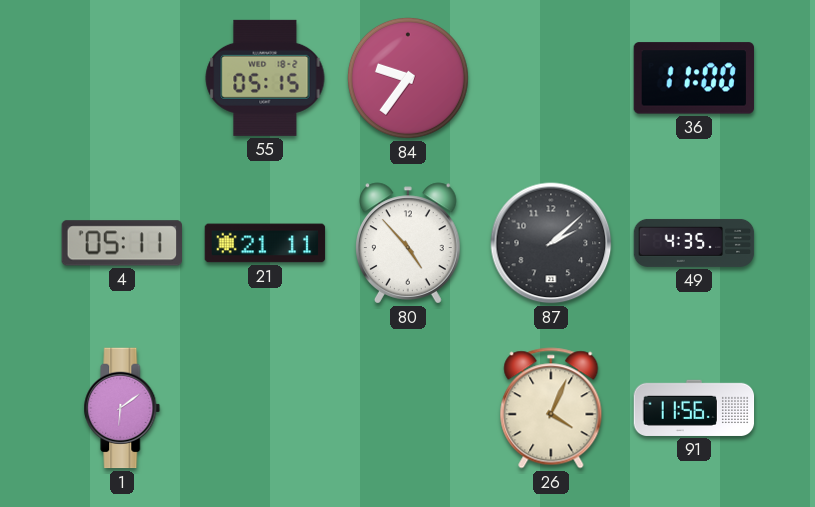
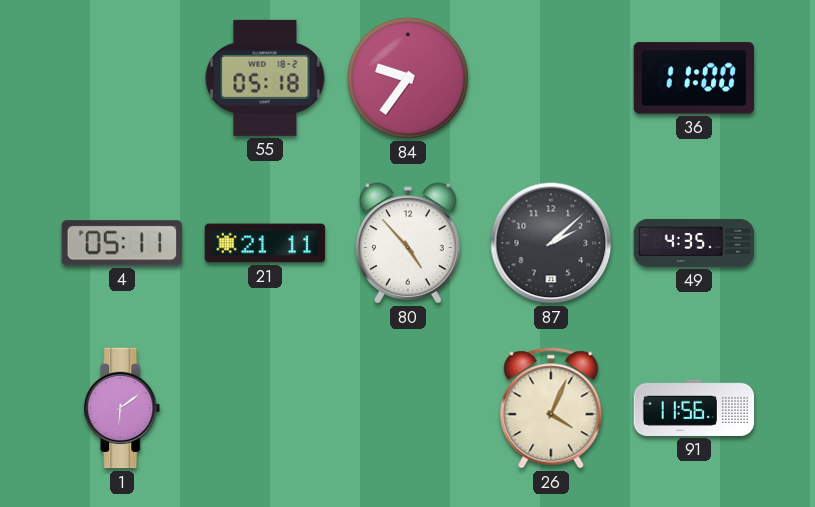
55: 05:15 -> 05:18 (265, 78)
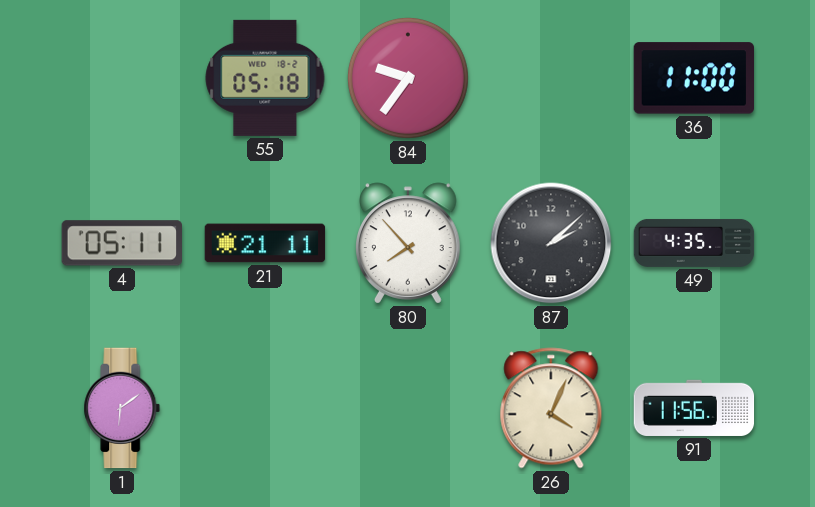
80: 4:53 -> 7:53 (409, 243)
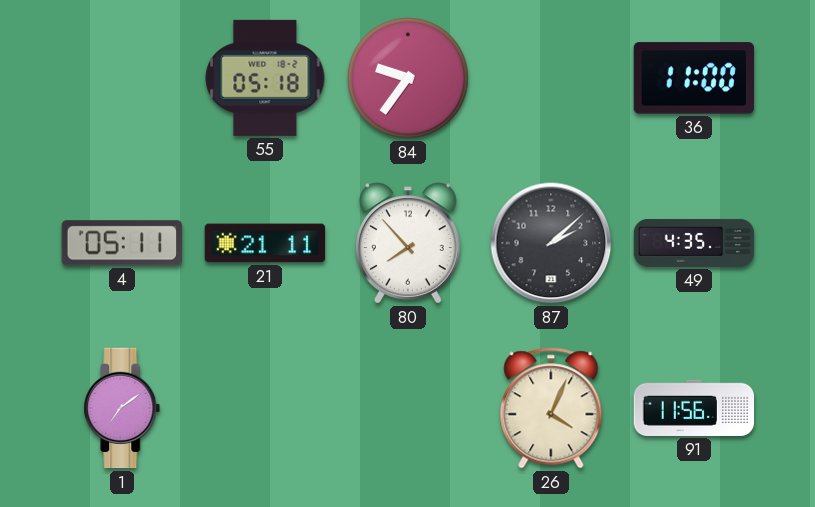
1: 6:09 -> 7:09 (122, 408)
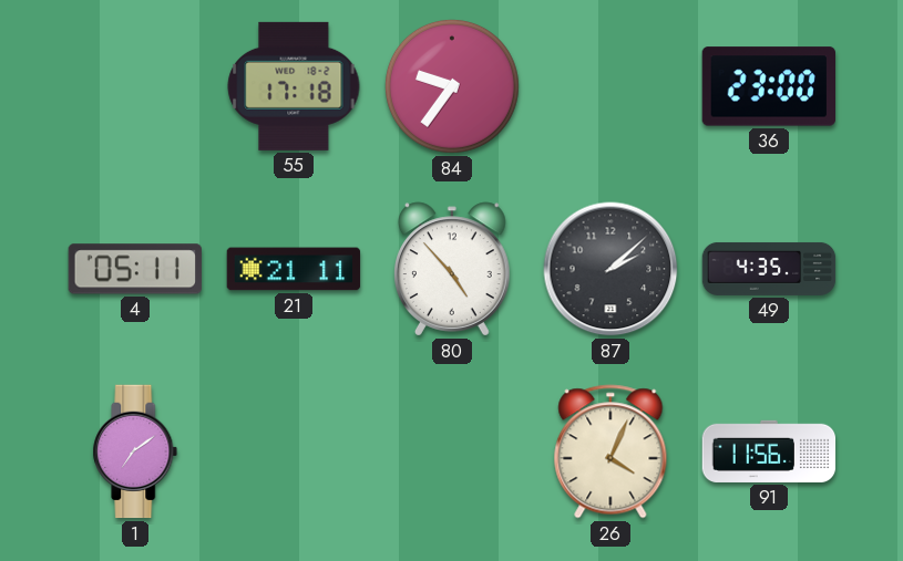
55: 05:18 -> 17:18 (294, 86)
36: 11:00 -> 23:00 (768, 86)
80: 7:53 -> 4:53 (453, 269)
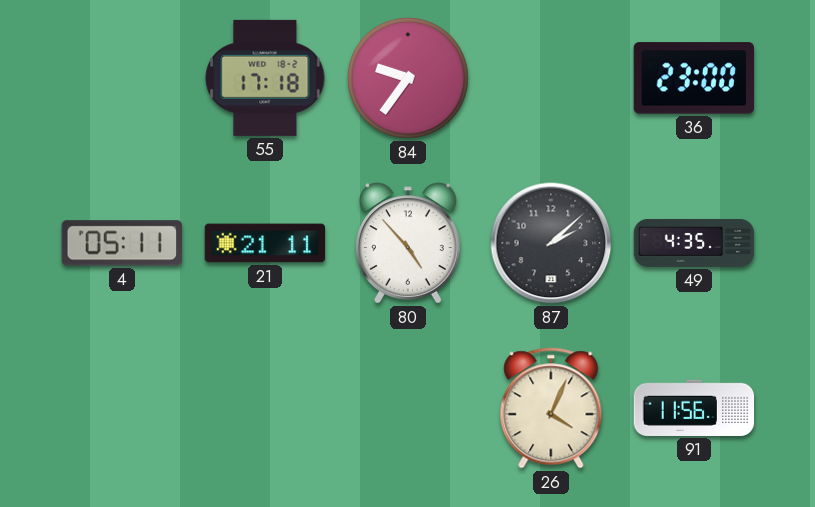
1: 7:09 -> none (135, 451)
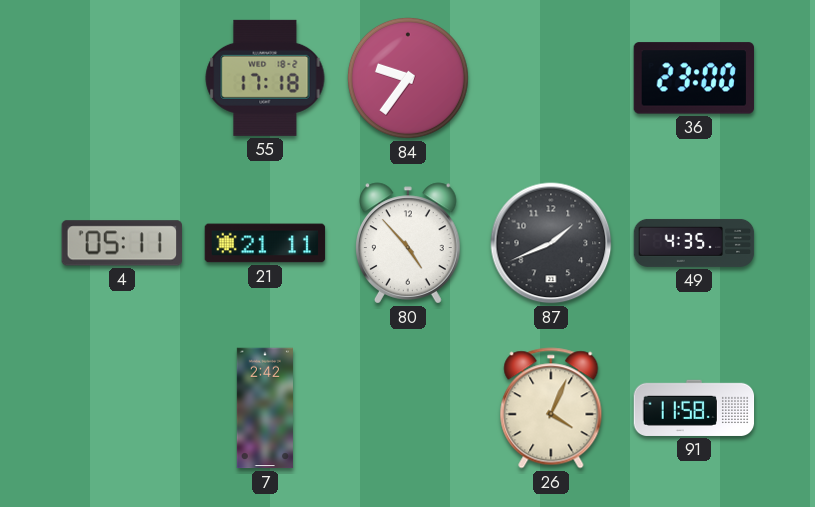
87: 2:08 -> 1:41 (551, 243)
7: none -> 2:42 (265, 408)
91: 11:56 -> 11:58 (694, 408)
